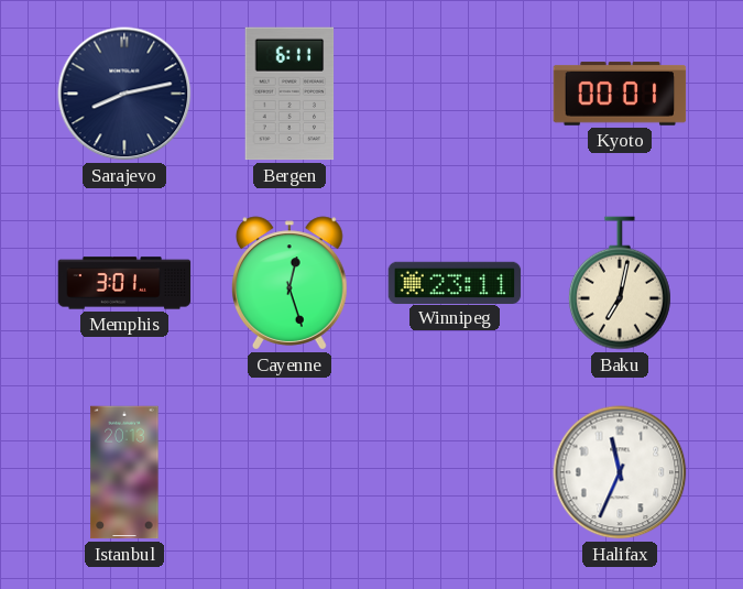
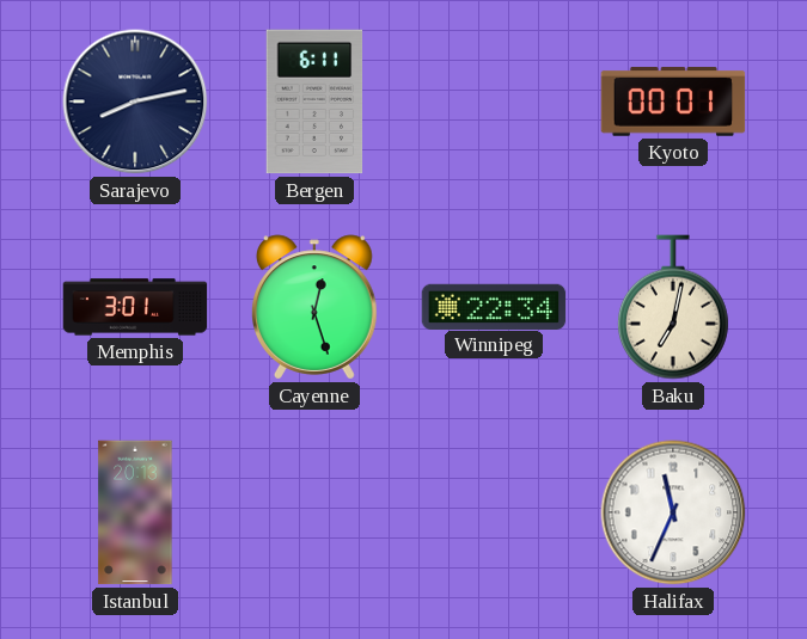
Winnipeg: 23:11 -> 22:34 (494, 306)
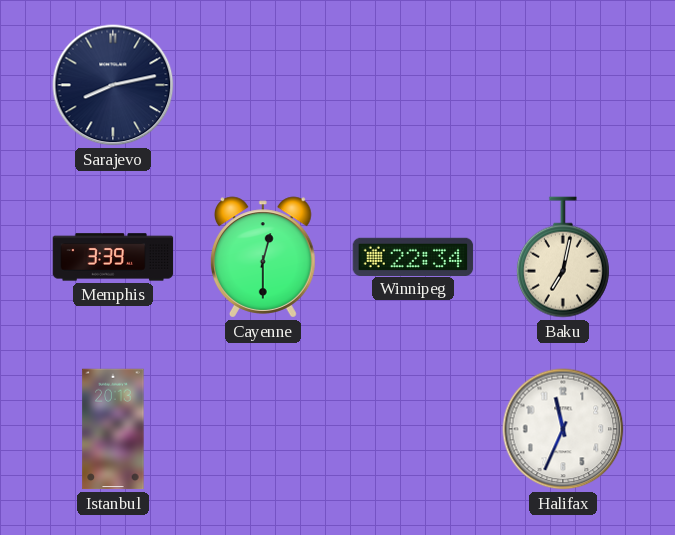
Bergen: 6:11 -> none (314, 102)
Kyoto: 00:01 -> none (673, 102)
Memphis: 3:01 -> 3:39 (113, 257)
Cayenne: 12:27 -> 12:30 (263, 257)
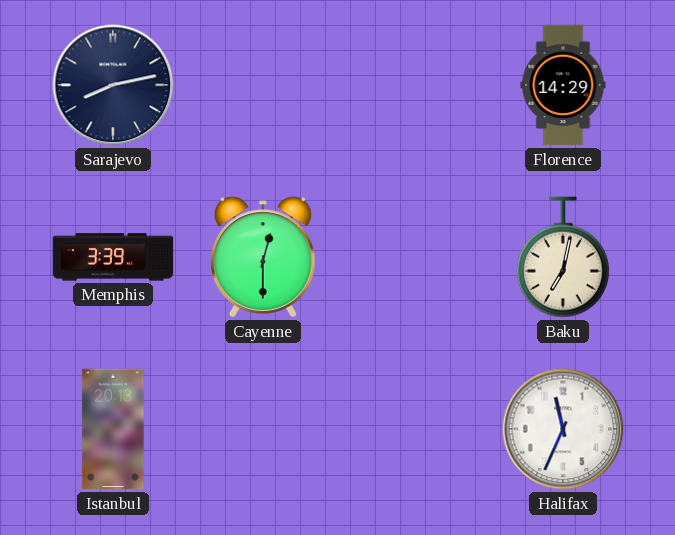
Florence: none -> 14:29 (563, 85)
Winnipeg: 22:34 -> none (413, 256)
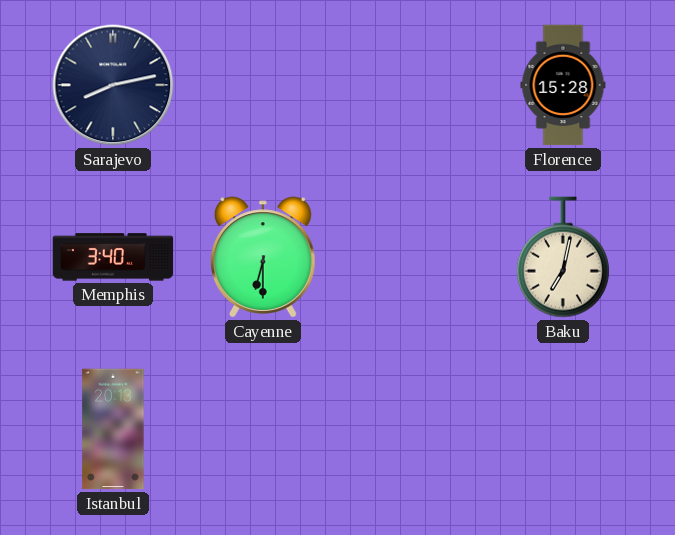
Florence: 14:29 -> 15:28 (563, 85)
Memphis: 3:39 -> 3:40 (113, 257)
Cayenne: 12:30 -> 6:30 (263, 257)
Halifax: 11:34 -> none (563, 429)
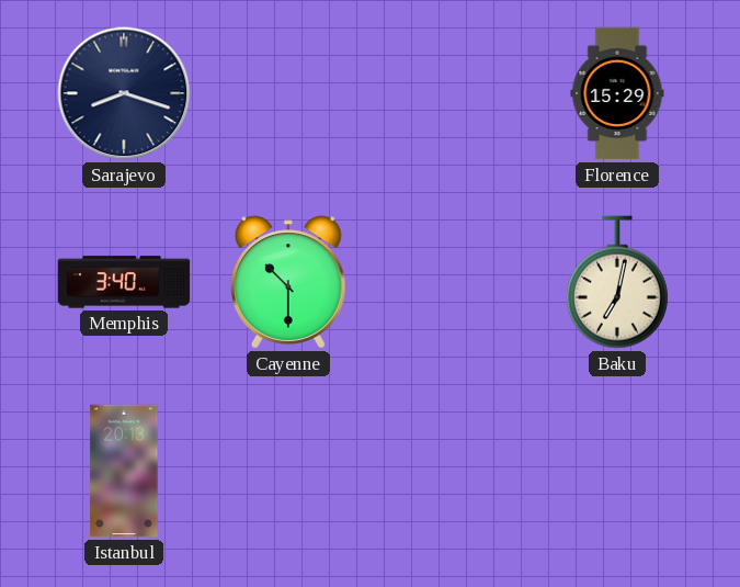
Sarajevo: 8:13 -> 8:18 (124, 93)
Florence: 15:28 -> 15:29 (617, 93)
Cayenne: 6:30 -> 10:30 (288, 282)
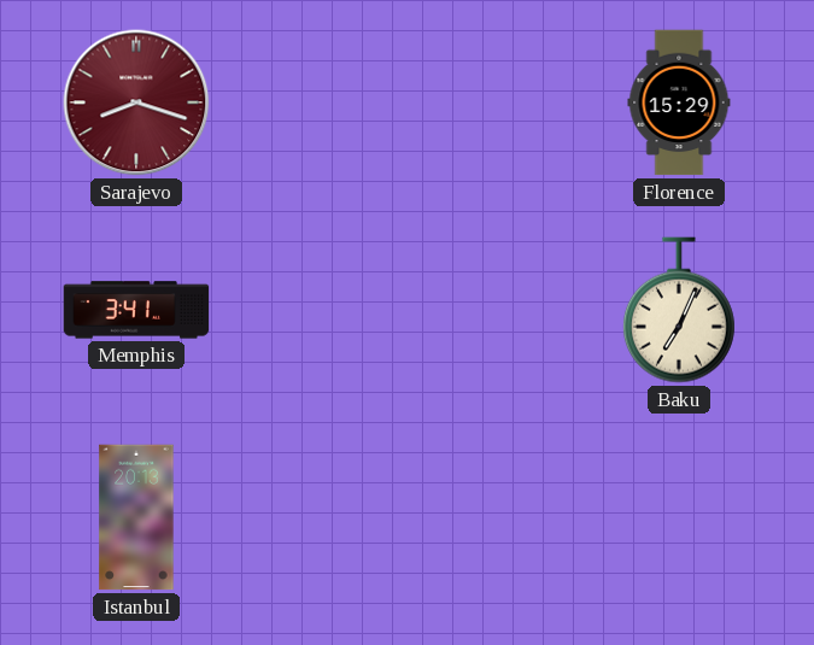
Sarajevo dial: navy -> burgundy (136, 102)
Memphis: 3:40 -> 3:41 (136, 310)
Cayenne: 10:30 -> none (288, 282)
Baku: 7:02 -> 7:04 (679, 310)
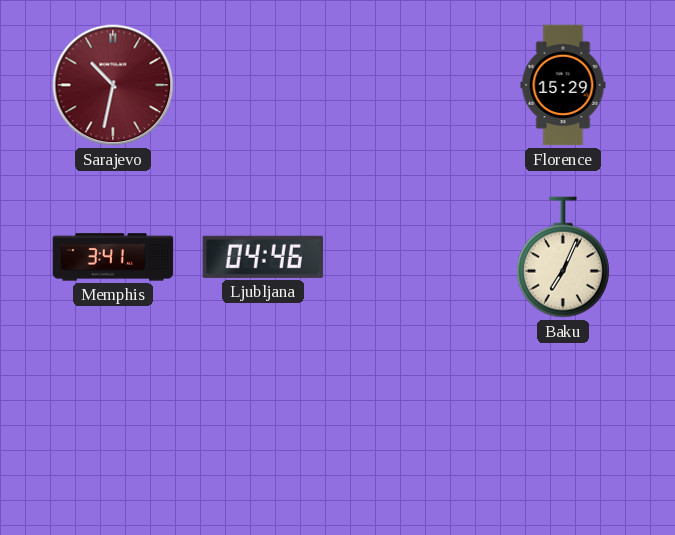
Sarajevo: 8:18 -> 10:32 (113, 85)
Ljubljana: none -> 04:46 (262, 257)
Istanbul: 20:13 -> none (136, 517)
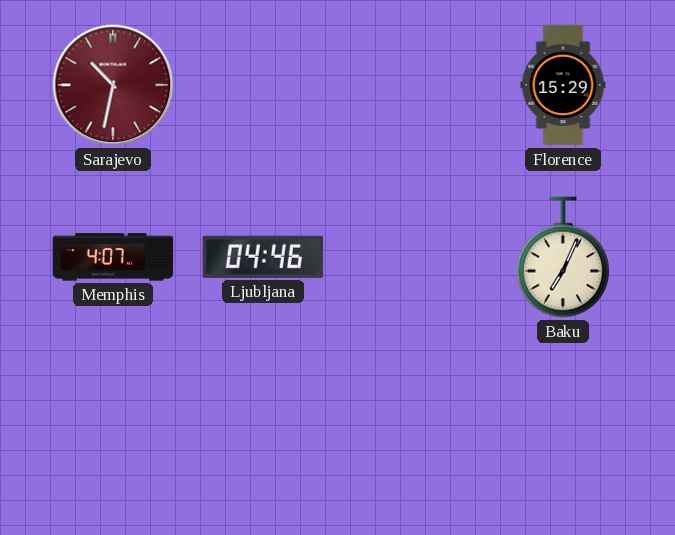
Memphis: 3:41 -> 4:07 (113, 257)
